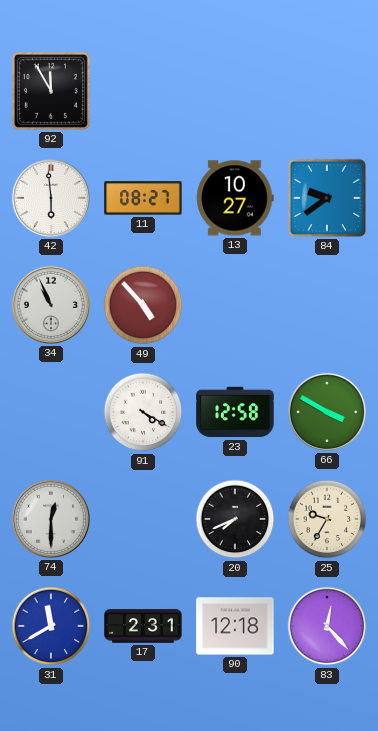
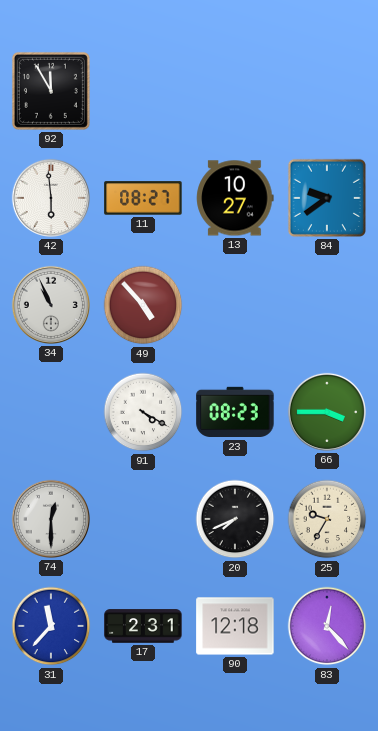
23: 12:58 -> 08:23 (235, 412)
66: 3:50 -> 3:45 (327, 412)
31: 11:40 -> 11:37 (51, 626)
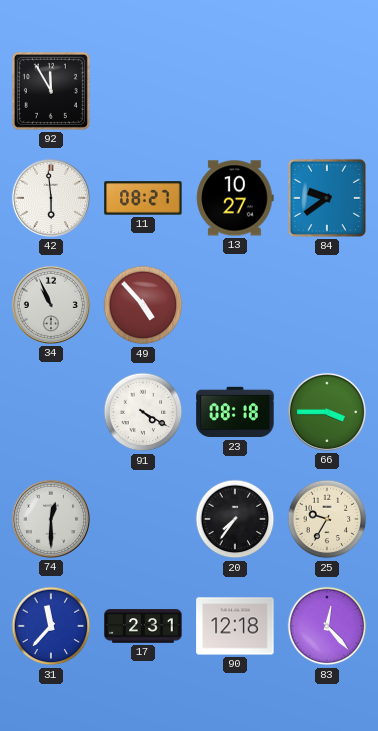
23: 08:23 -> 08:18 (235, 412)
20: 7:41 -> 7:36 (235, 519)
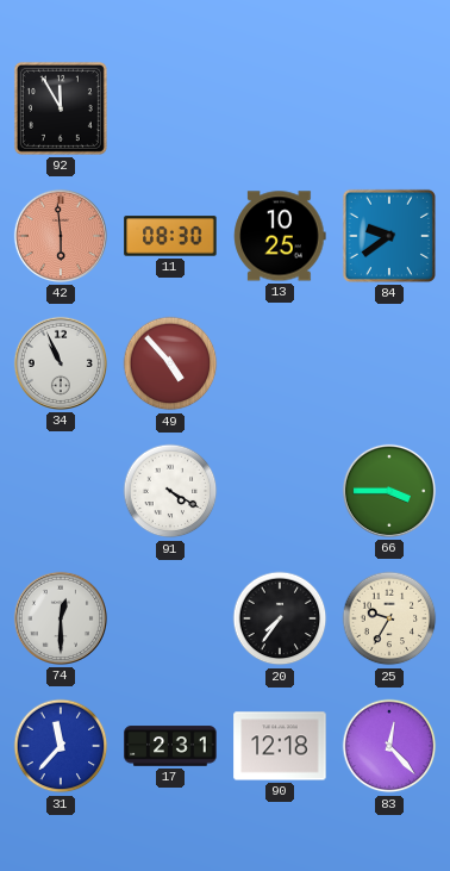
42 dial: white -> salmon (61, 236)
11: 08:27 -> 08:30 (170, 236)
13: 10:27 -> 10:25 (280, 236)
23: 08:18 -> none (235, 412)
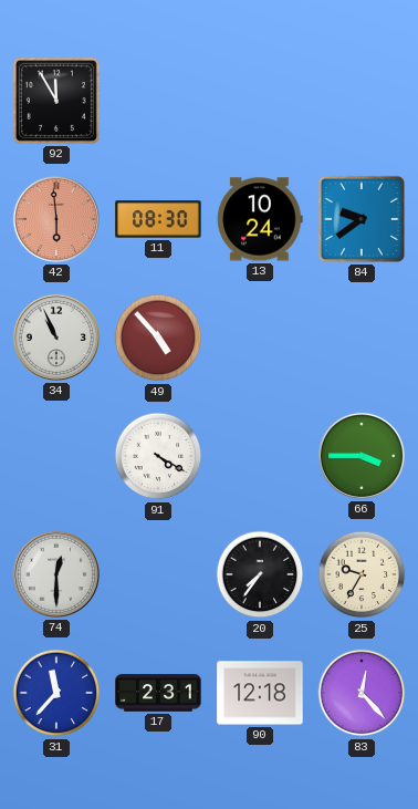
13: 10:25 -> 10:24 (260, 219)
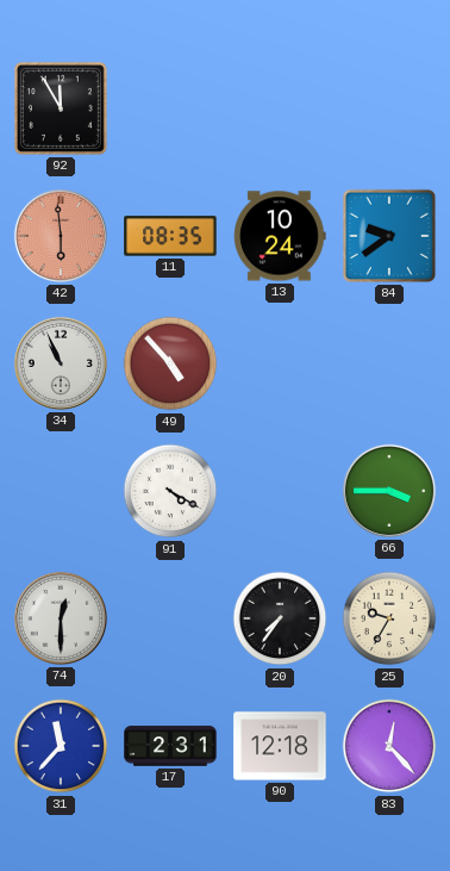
11: 08:30 -> 08:35 (170, 236)
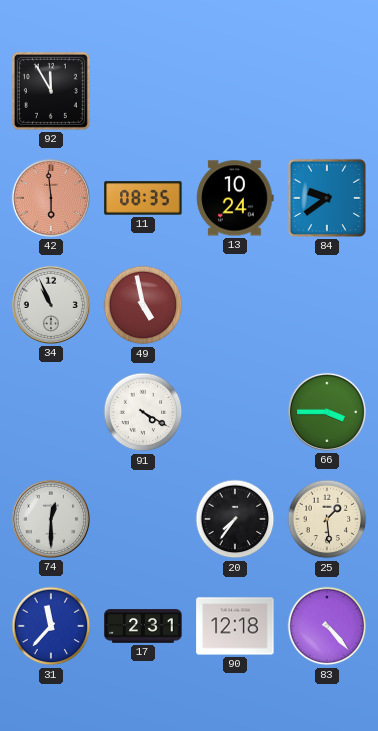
49: 4:53 -> 4:58 (143, 305)
25: 9:35 -> 1:29 (327, 519)
83: 12:23 -> 4:23 (327, 626)
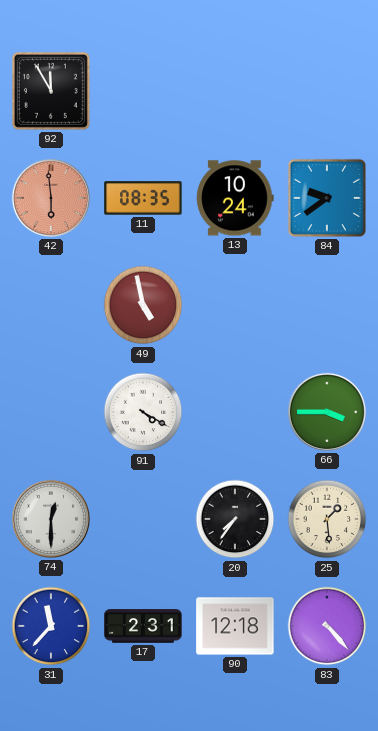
34: 10:56 -> none (51, 305)
